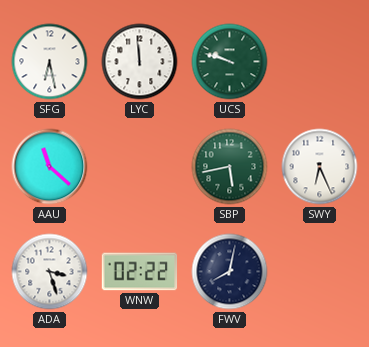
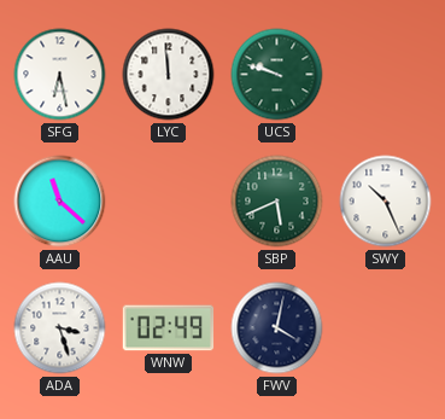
SBP: 5:43 -> 5:41 (277, 202)
SWY: 6:26 -> 10:26 (386, 202)
WNW: 02:22 -> 02:49 (169, 328)
FWV: 8:02 -> 4:02 (277, 328)
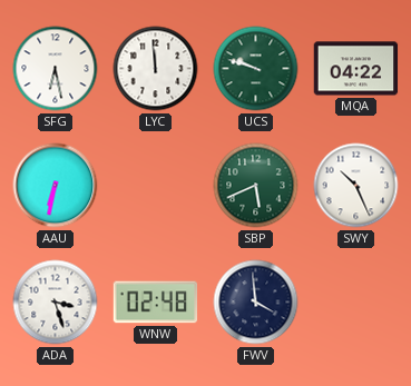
MQA: none -> 04:22 (356, 69)
AAU: 11:22 -> 6:32 (56, 186)
WNW: 02:49 -> 02:48 (156, 303)
FWV: 4:02 -> 3:59 (256, 303)
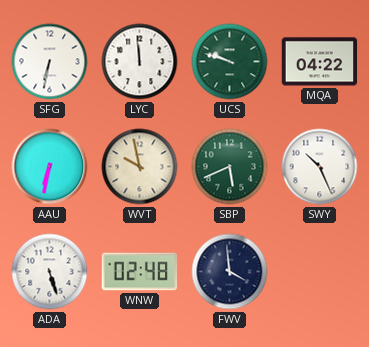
SFG: 6:28 -> 6:32 (50, 62)
WVT: none -> 9:58 (140, 167)
ADA: 3:27 -> 5:27 (50, 272)
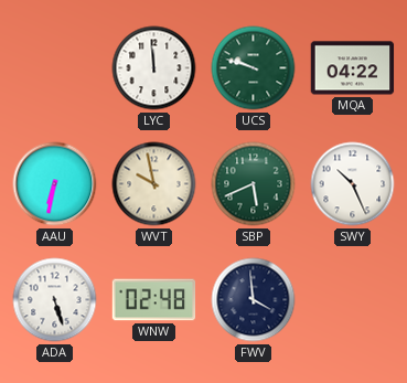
SFG: 6:32 -> none (50, 62)
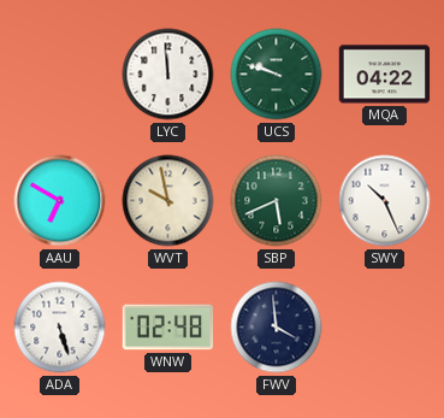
AAU: 6:32 -> 6:50 (60, 201)
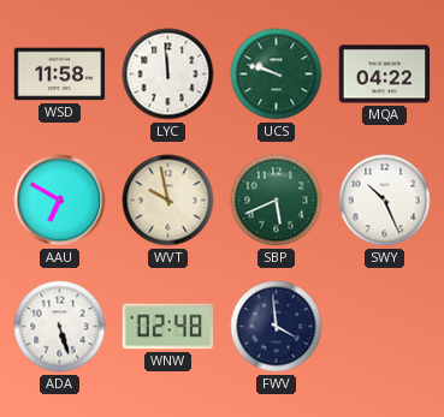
WSD: none -> 11:58 (60, 75)
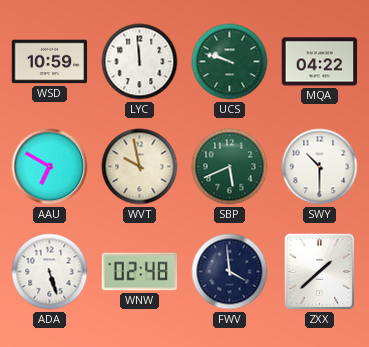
WSD: 11:58 -> 10:59 (50, 62)
SWY: 10:26 -> 10:30 (320, 167)
ZXX: none -> 1:38 (320, 272)
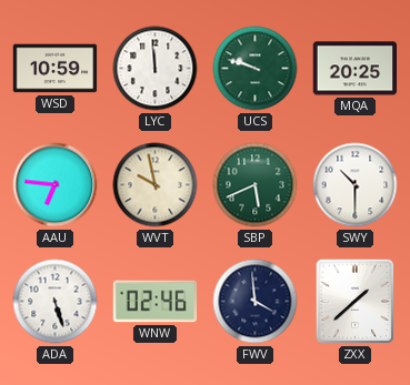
MQA: 04:22 -> 20:25 (356, 69)
AAU: 6:50 -> 6:46 (56, 185)
WNW: 02:48 -> 02:46 (156, 302)
